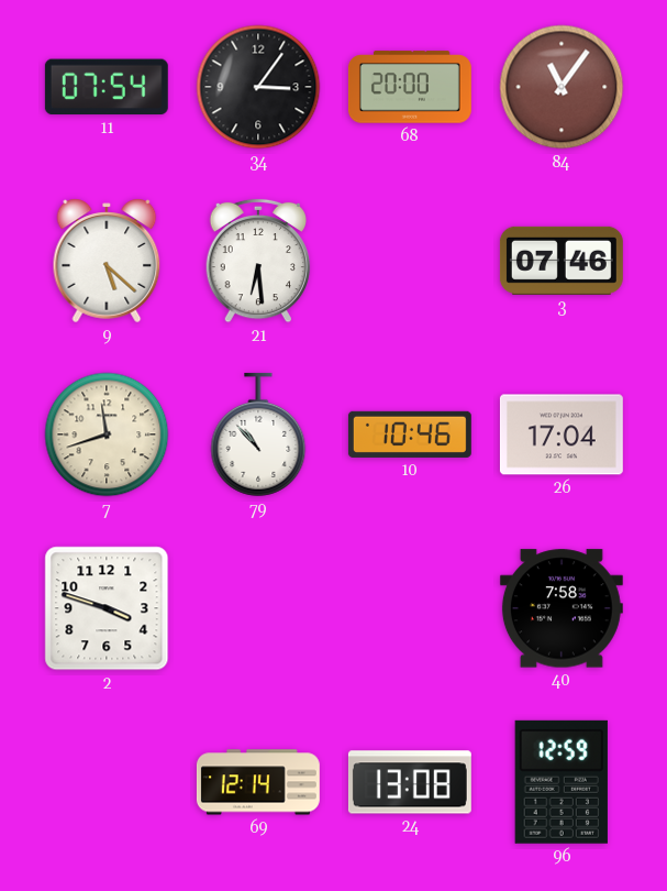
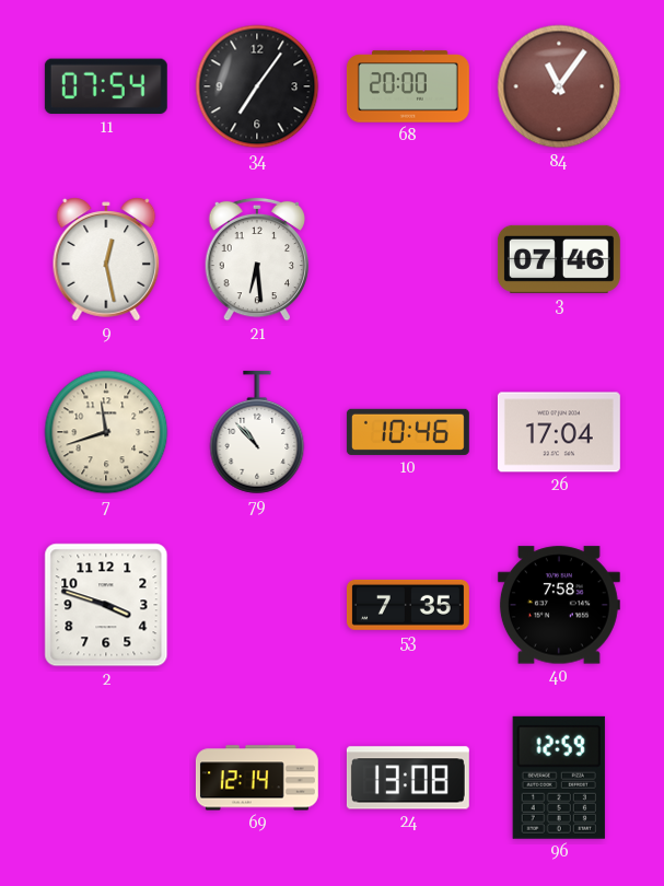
34: 3:06 -> 7:06 (257, 86)
9: 5:22 -> 12:28 (106, 259)
53: none -> 7:35 (408, 605)
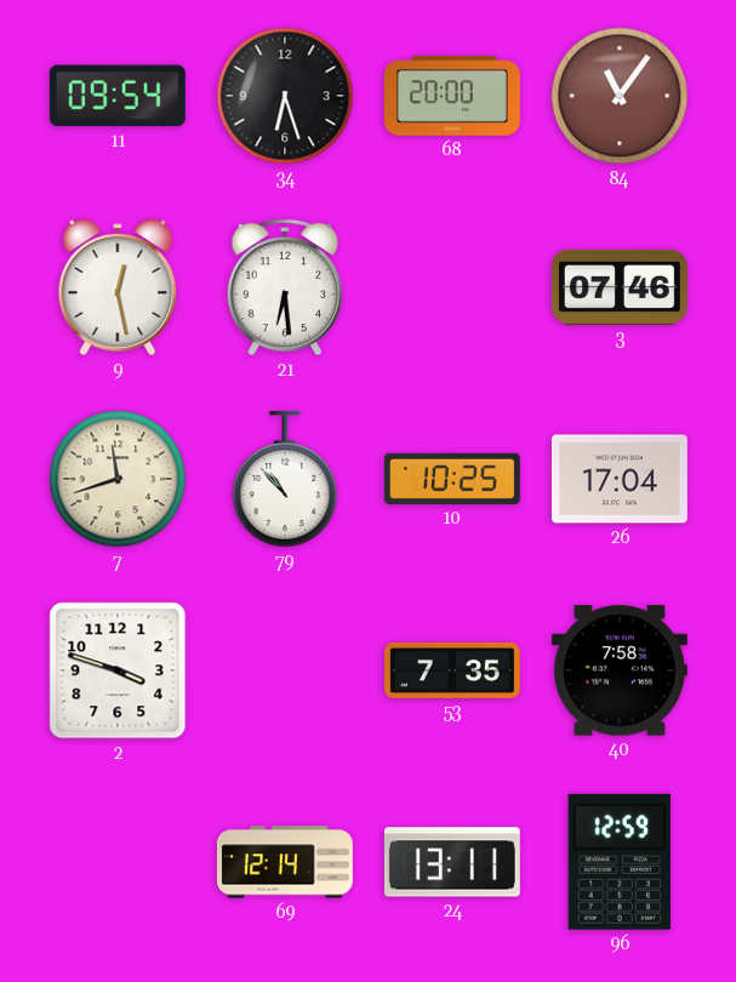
11: 07:54 -> 09:54 (118, 96)
34: 7:06 -> 6:27 (285, 96)
10: 10:46 -> 10:25 (452, 479)
24: 13:08 -> 13:11 (452, 862)
